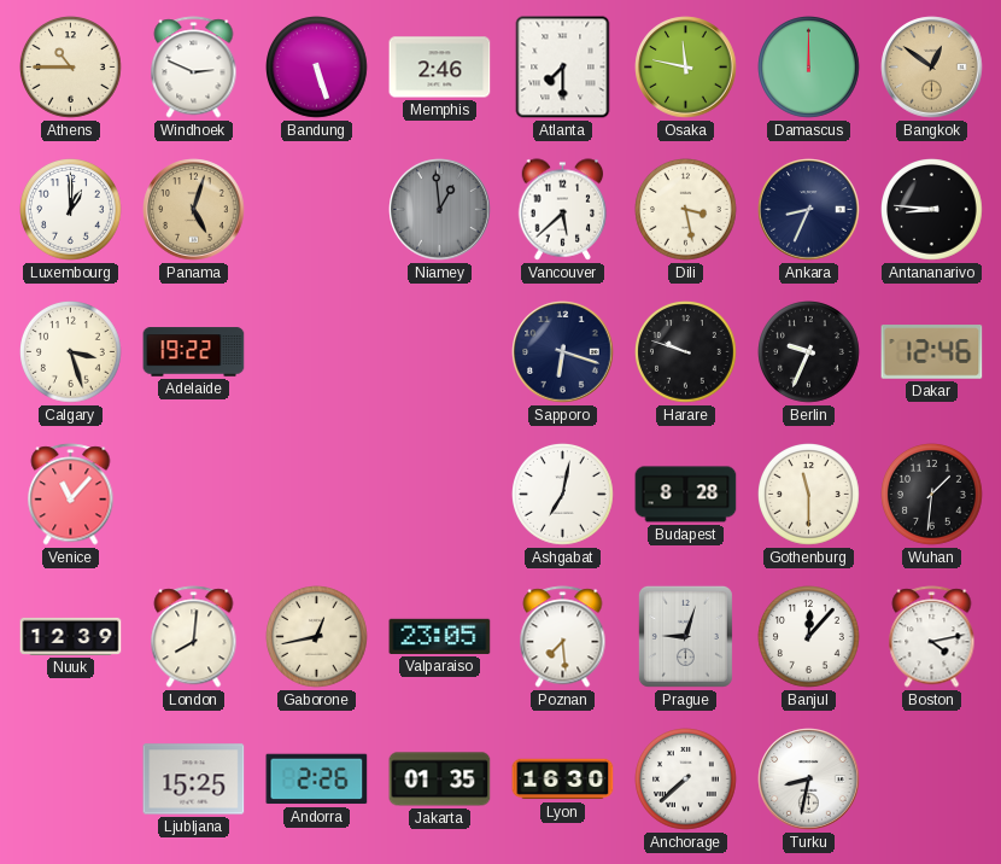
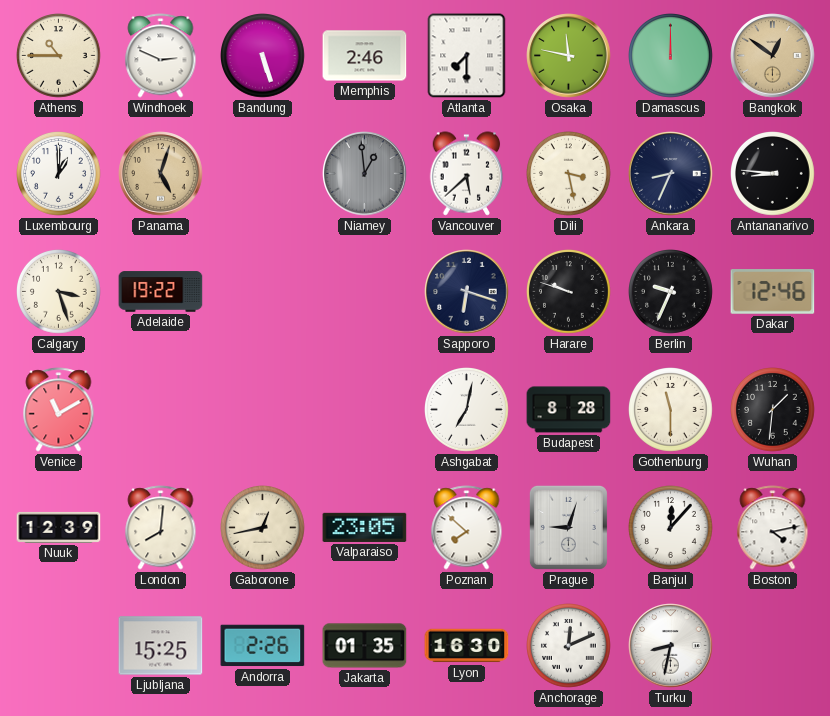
Venice: 11:07 -> 11:10 (59, 410)
Poznan: 7:29 -> 7:52 (467, 528)
Anchorage: 7:38 -> 12:11 (569, 646)
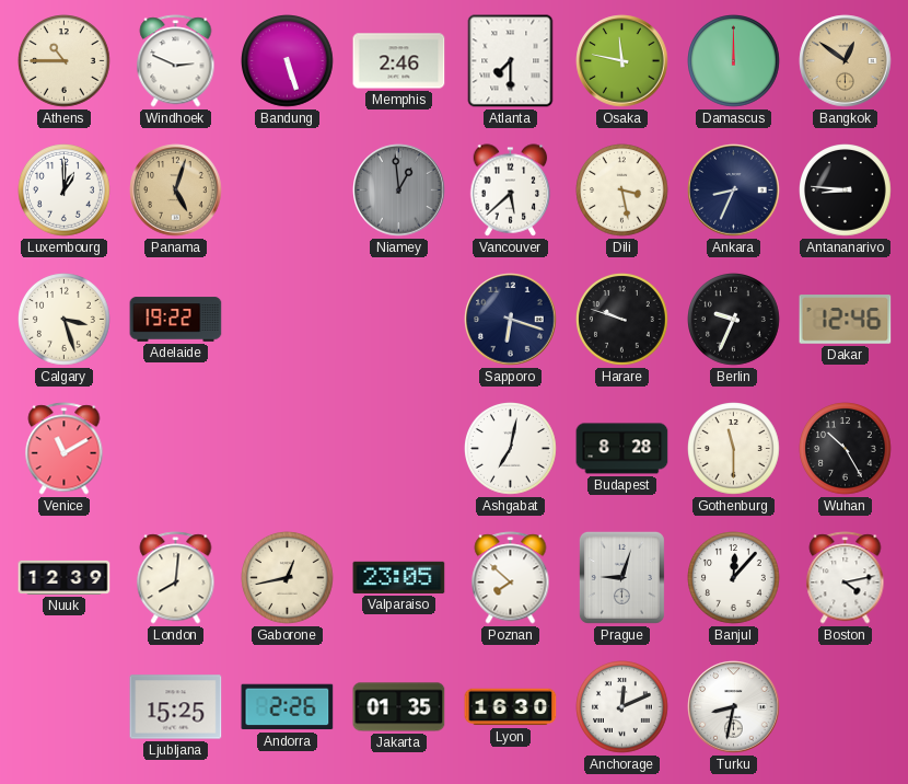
Wuhan: 1:31 -> 10:25 (846, 449)
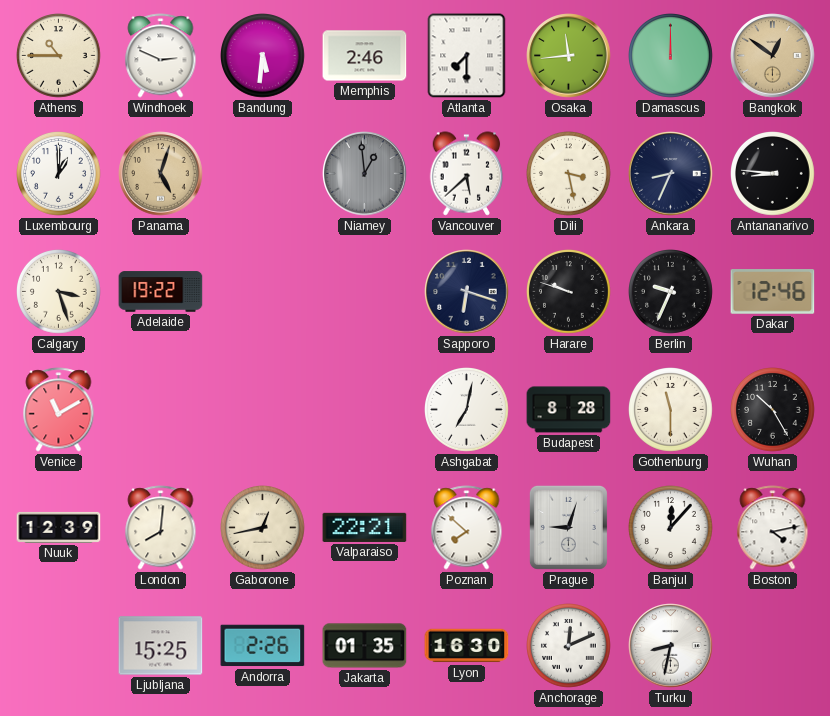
Bandung: 5:27 -> 5:31 (263, 56)
Osaka: 11:47 -> 11:44 (569, 56)
Valparaiso: 23:05 -> 22:21 (365, 527)
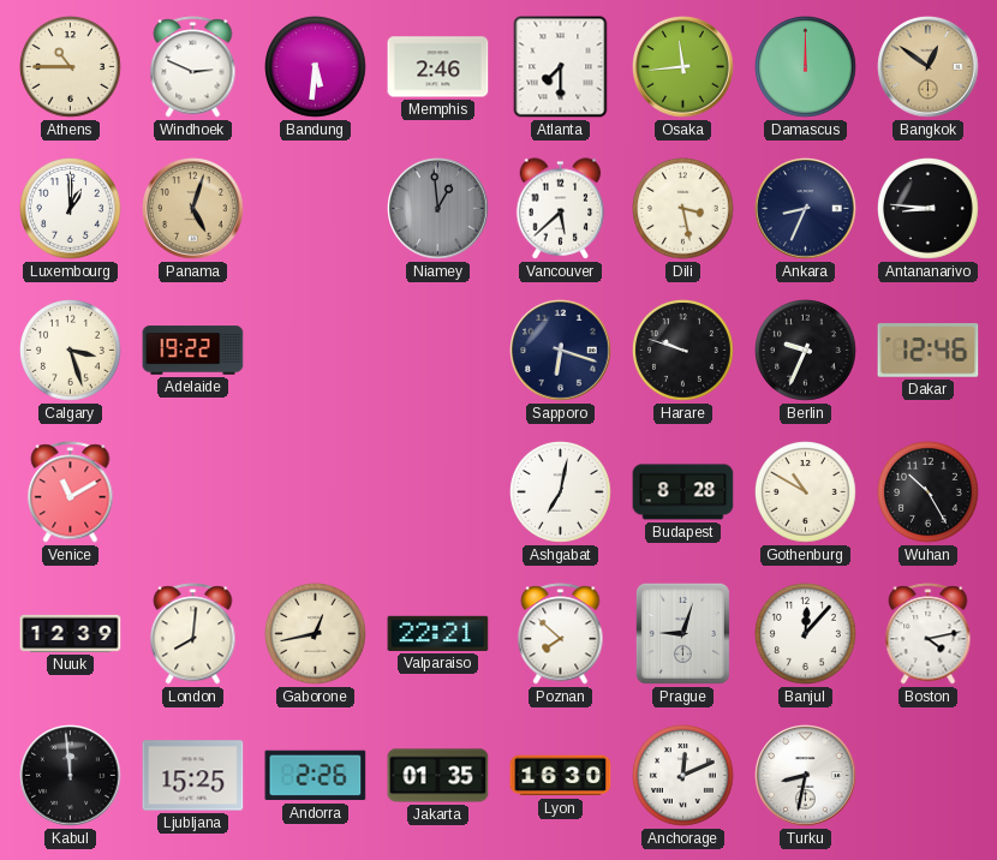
Gothenburg: 11:30 -> 10:50 (806, 492)
Kabul: none -> 11:59 (71, 776)
